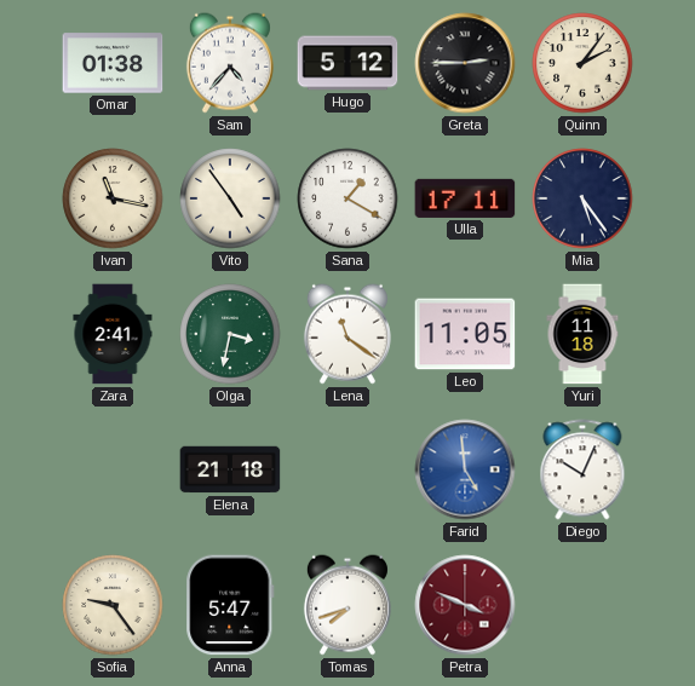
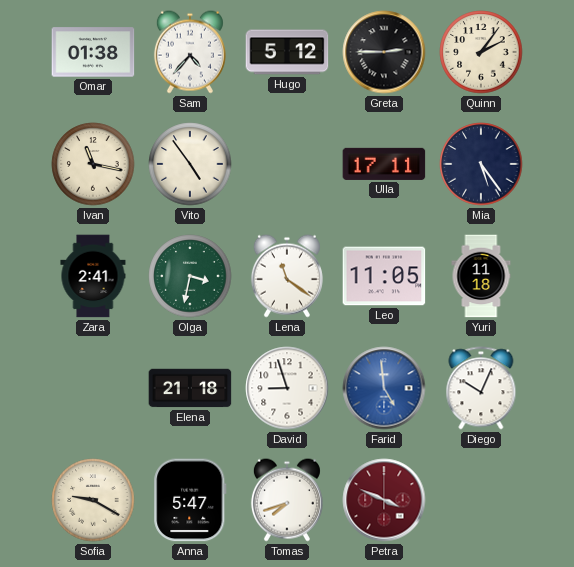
Sana: 1:20 -> none (347, 198)
David: none -> 8:57 (287, 388)
Sofia: 9:24 -> 9:20 (93, 500)
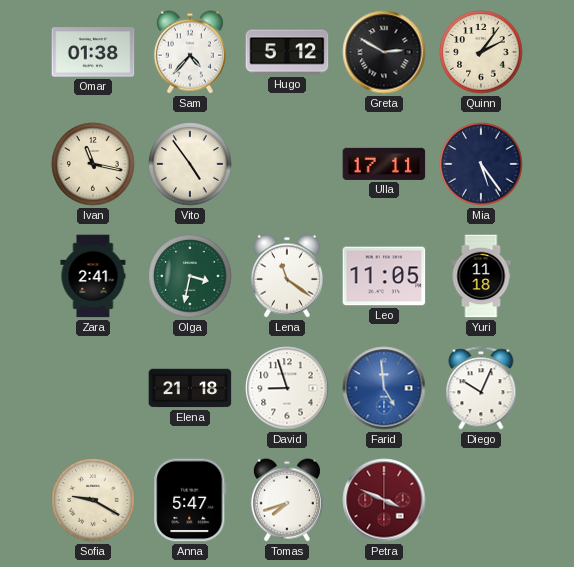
Greta: 2:45 -> 2:50 (384, 52)
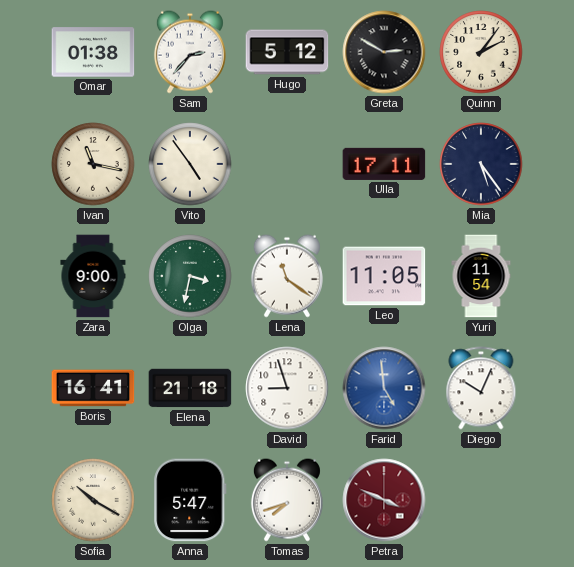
Sam: 4:37 -> 2:37 (190, 52)
Zara: 2:41 -> 9:00 (93, 276)
Yuri: 11:18 -> 11:54 (481, 276)
Boris: none -> 16:41 (93, 388)
Sofia: 9:20 -> 10:20 (93, 500)
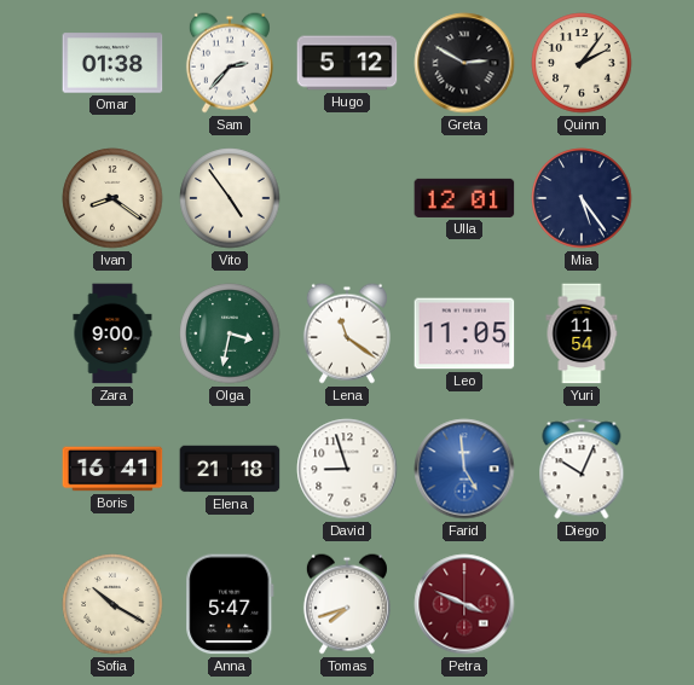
Ivan: 11:17 -> 8:21 (112, 198)
Ulla: 17:11 -> 12:01 (464, 198)
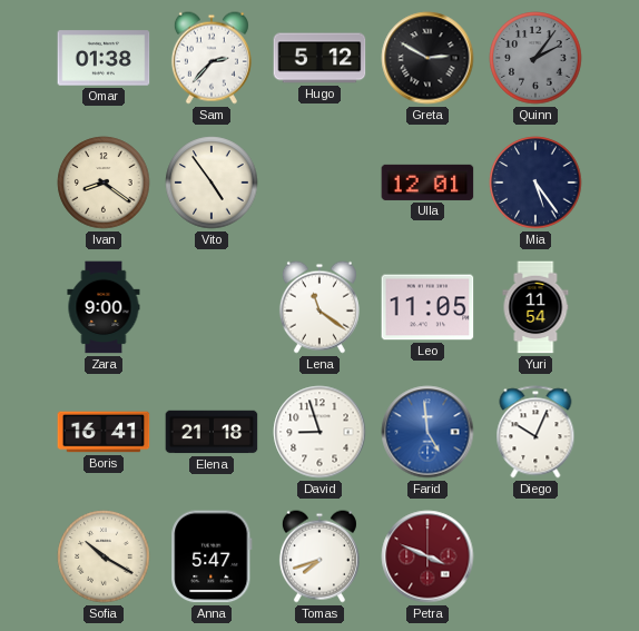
Quinn dial: cream -> grey (535, 58)
Olga: 3:32 -> none (230, 333)
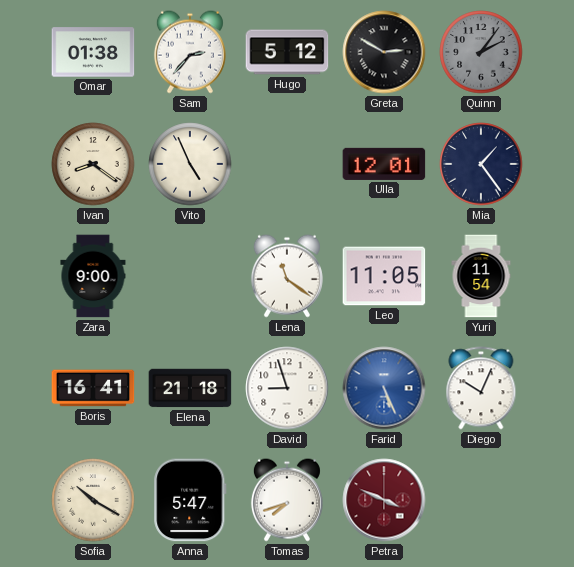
Vito: 4:54 -> 4:56 (190, 164)
Mia: 5:24 -> 1:24 (481, 164)
Farid: 4:59 -> 5:26 (384, 388)
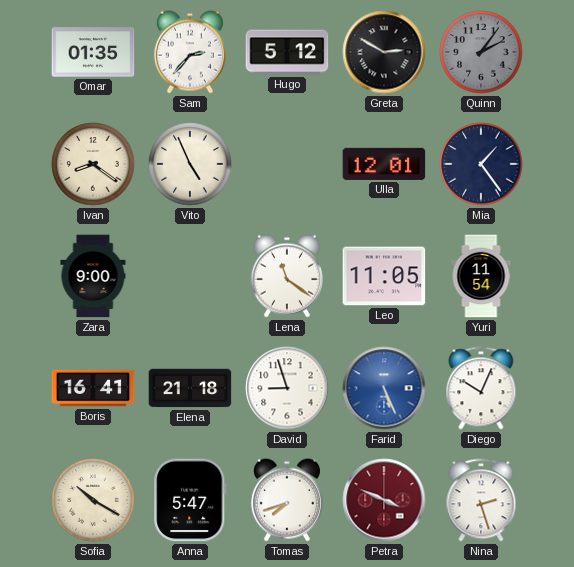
Omar: 01:38 -> 01:35 (93, 52)
Nina: none -> 2:27 (481, 500)
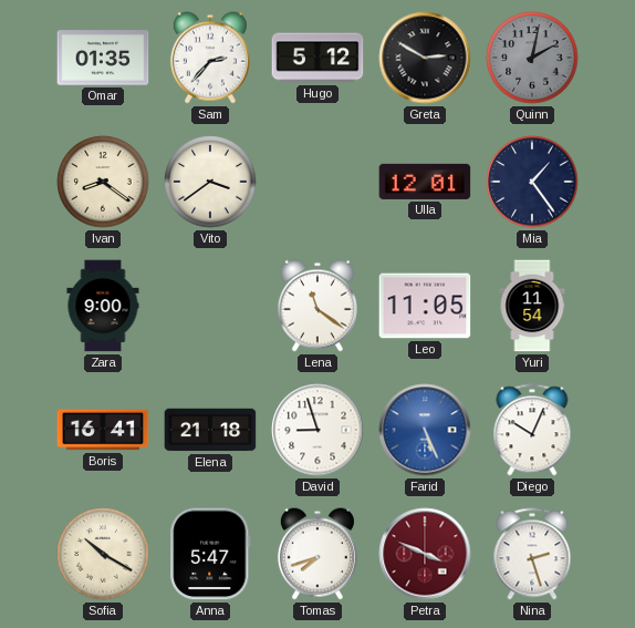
Quinn: 2:06 -> 2:02 (532, 58)
Vito: 4:56 -> 3:39 (210, 182)
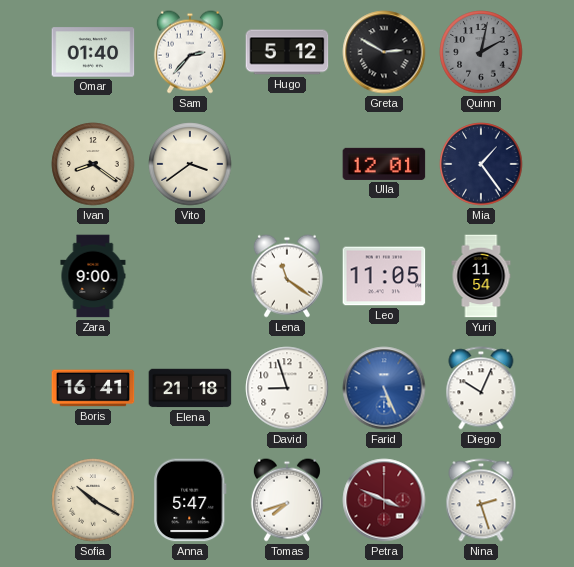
Omar: 01:35 -> 01:40 (93, 52)
